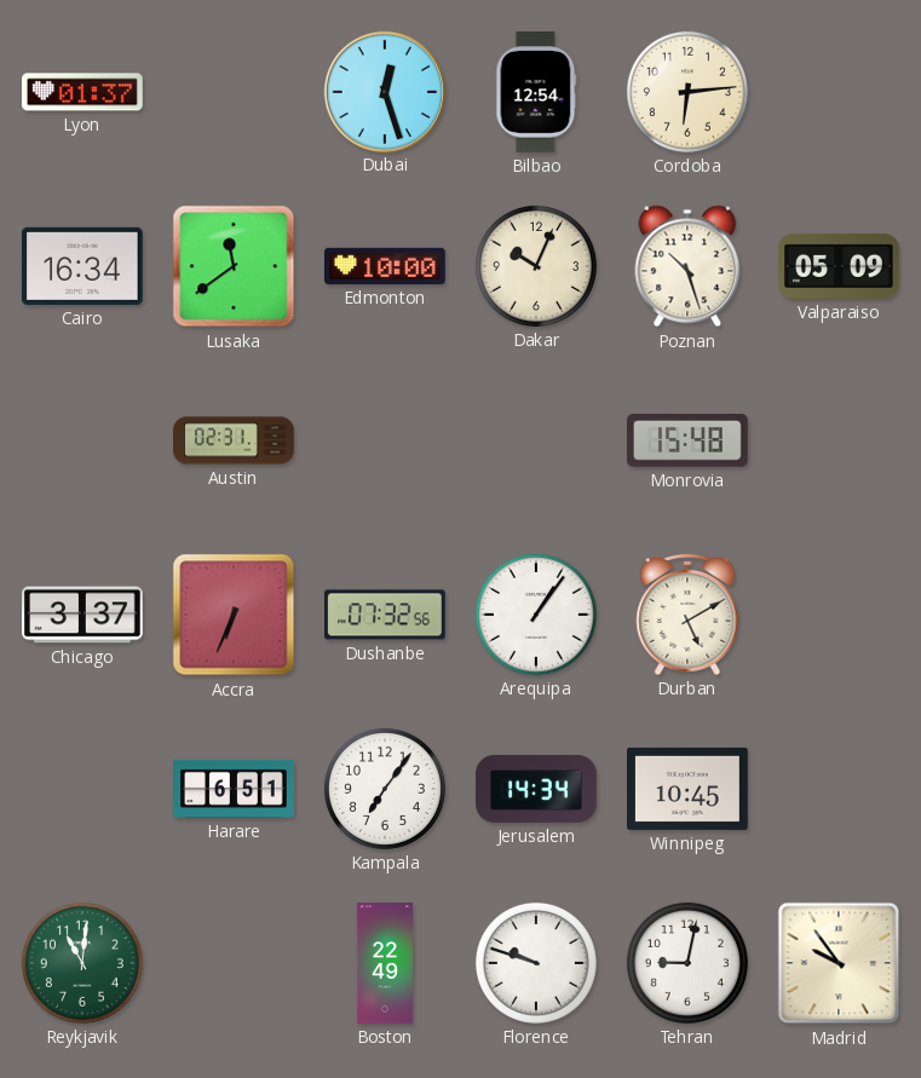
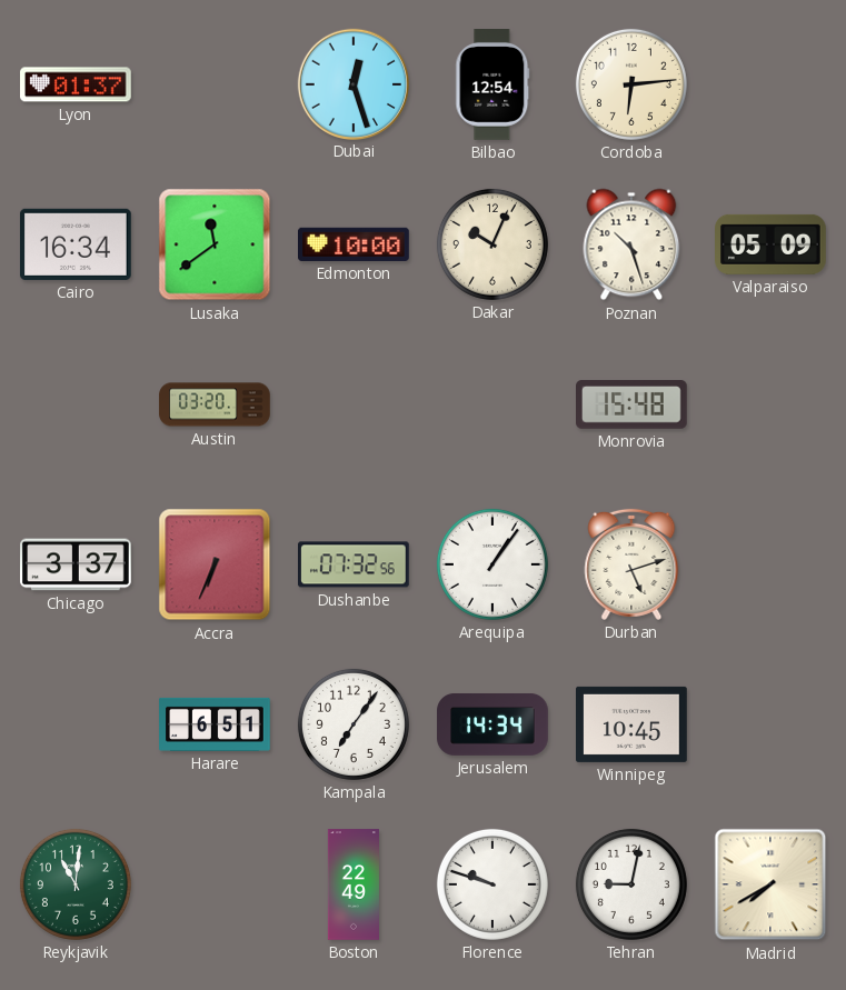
Austin: 02:31 -> 03:20 (215, 404)
Durban: 5:10 -> 5:12 (631, 564)
Madrid: 9:54 -> 7:40 (770, 884)
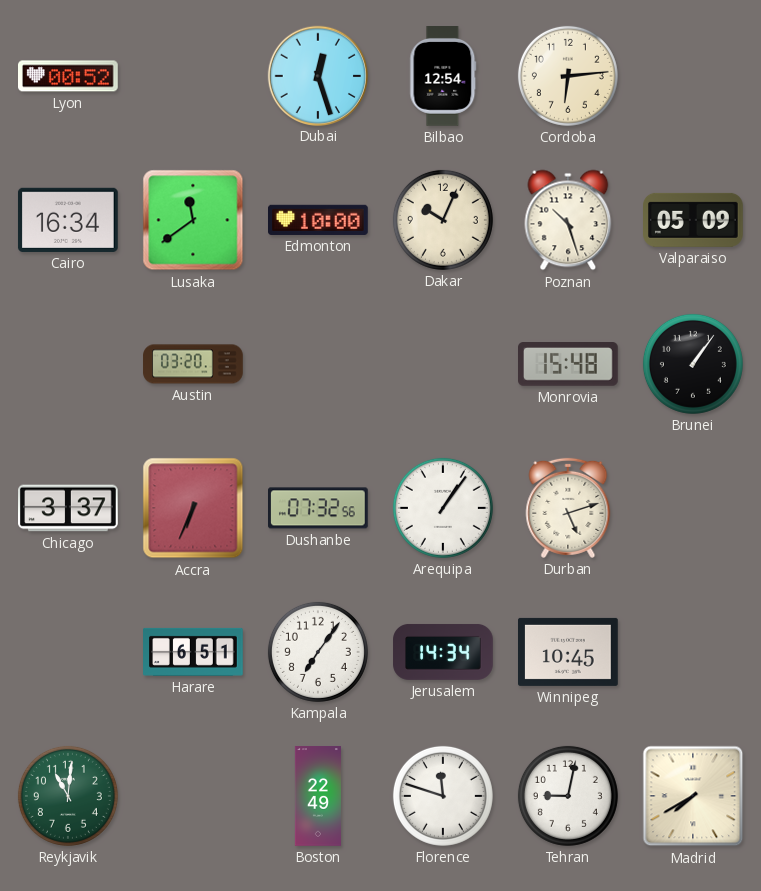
Lyon: 01:37 -> 00:52 (69, 76)
Brunei: none -> 1:06 (693, 364)
Florence: 9:48 -> 11:48 (443, 796)
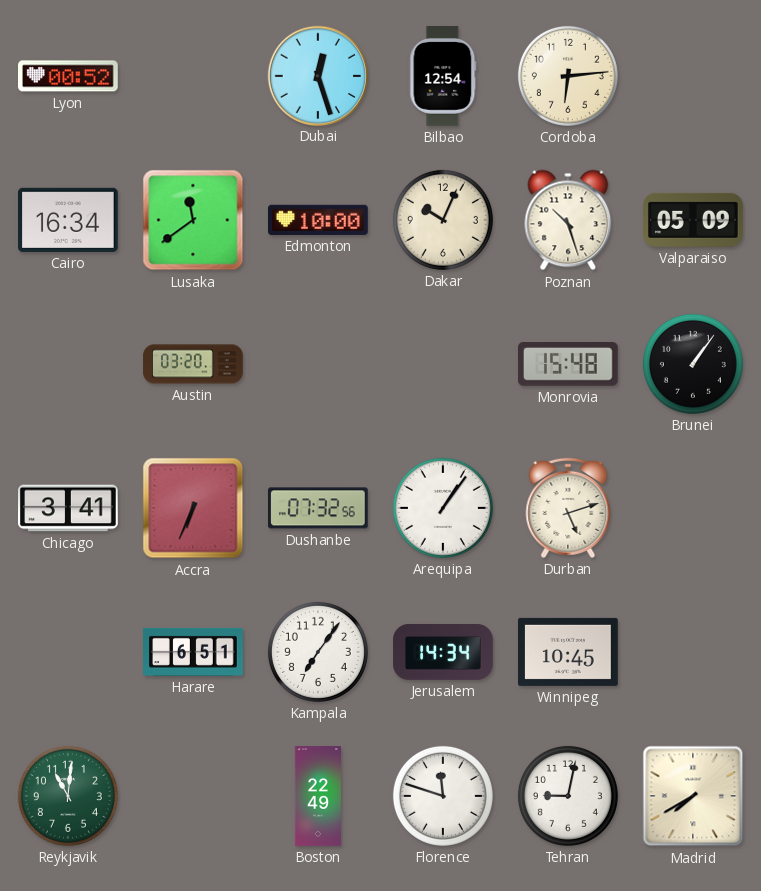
Chicago: 3:37 -> 3:41 (69, 508)
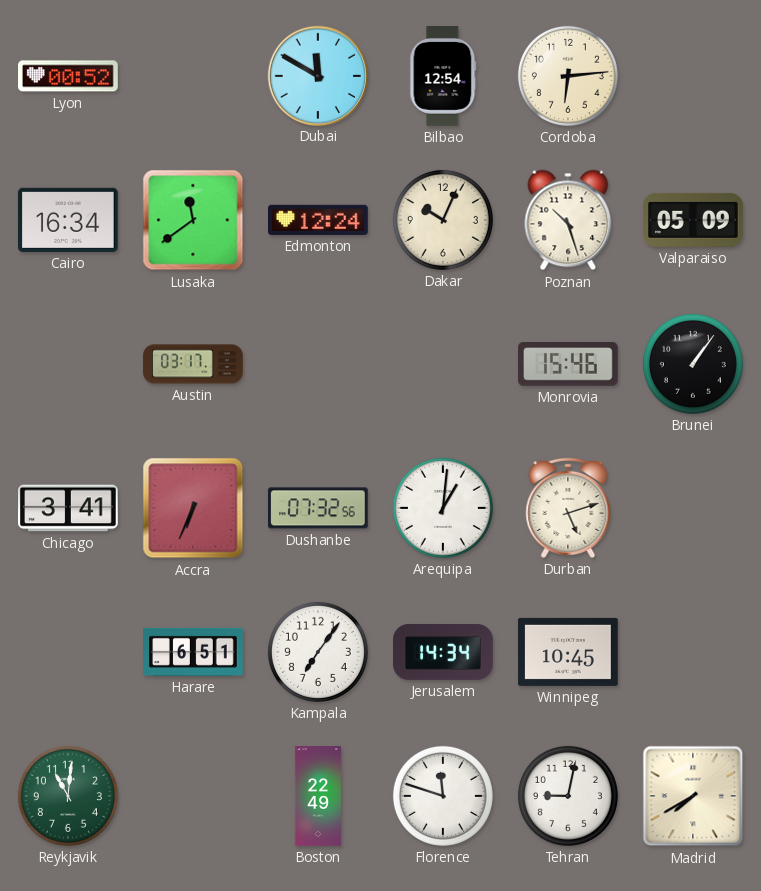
Dubai: 12:27 -> 11:50 (317, 75)
Edmonton: 10:00 -> 12:24 (319, 220)
Austin: 03:20 -> 03:17 (193, 364)
Monrovia: 15:48 -> 15:46 (569, 364)
Arequipa: 1:06 -> 1:01 (443, 508)
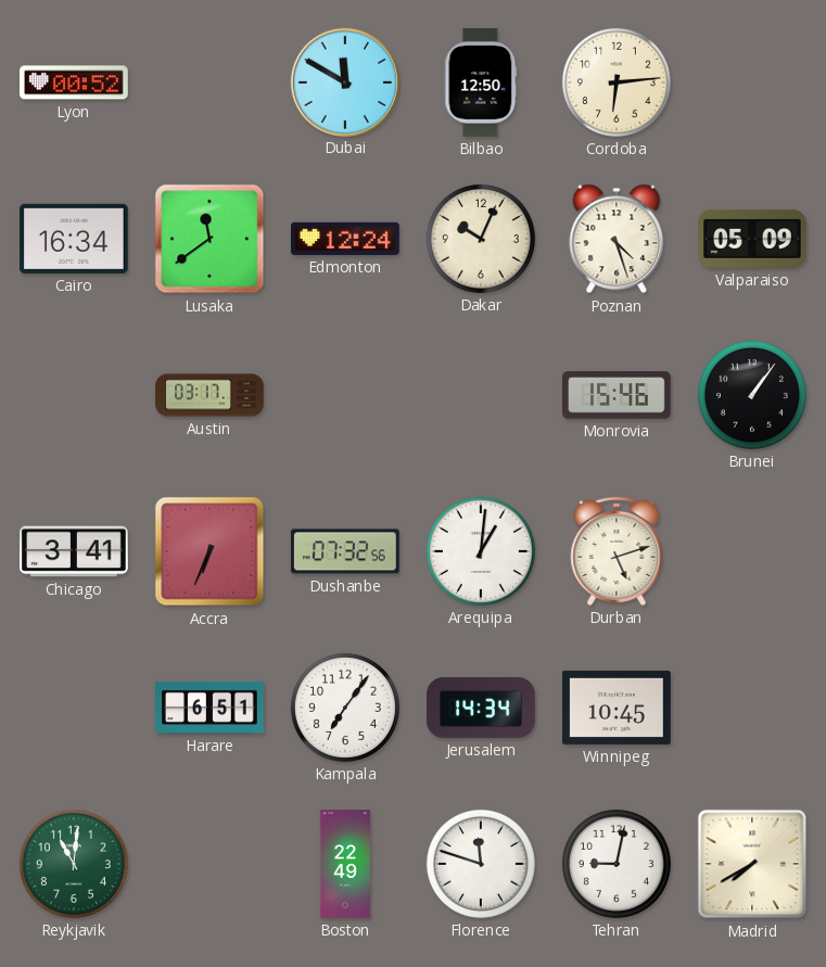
Bilbao: 12:54 -> 12:50 (481, 84)
Poznan: 10:27 -> 4:27 (617, 239)
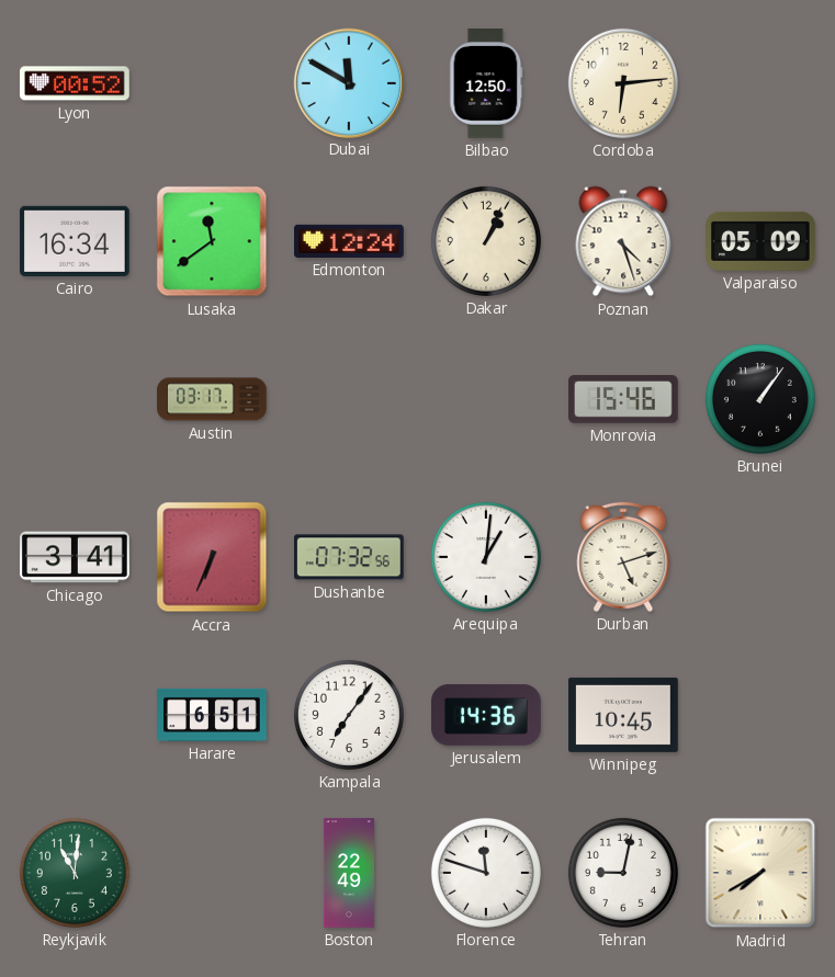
Dakar: 10:04 -> 1:04 (486, 241)
Jerusalem: 14:34 -> 14:36 (486, 715)
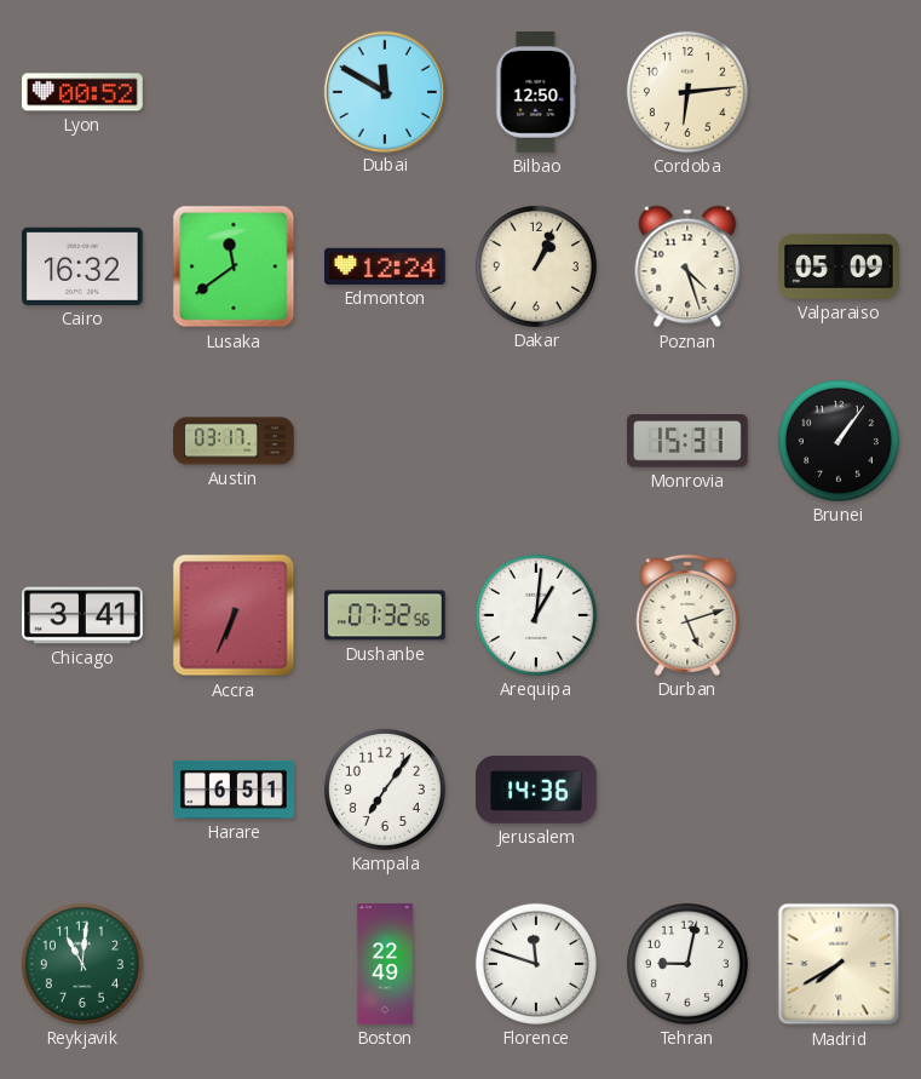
Cairo: 16:34 -> 16:32 (82, 266)
Monrovia: 15:46 -> 15:31 (689, 441)
Winnipeg: 10:45 -> none (624, 715)
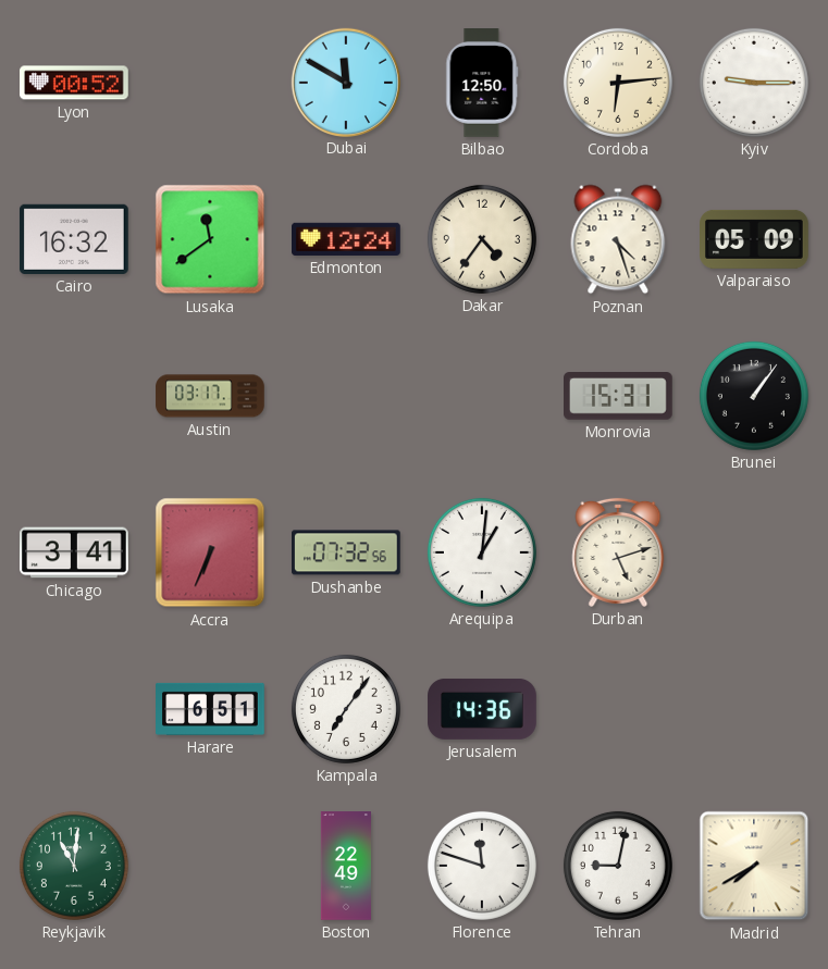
Kyiv: none -> 9:15 (754, 83)
Dakar: 1:04 -> 4:36 (482, 239)
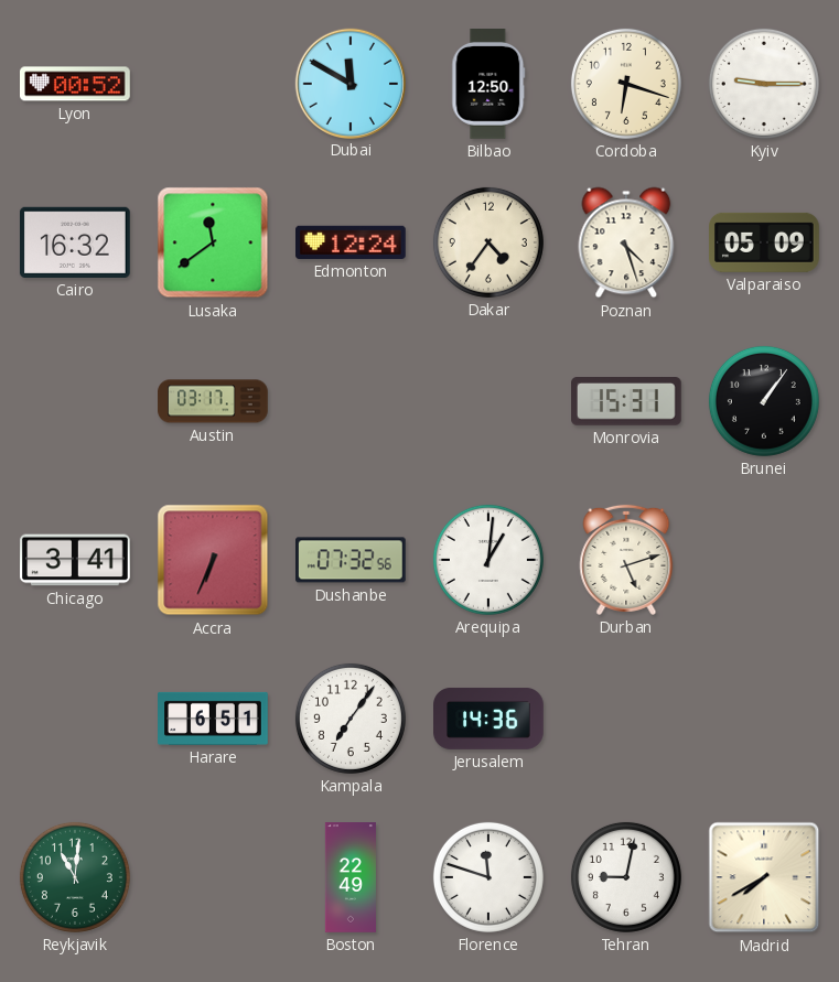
Cordoba: 6:14 -> 6:18 (626, 84)
